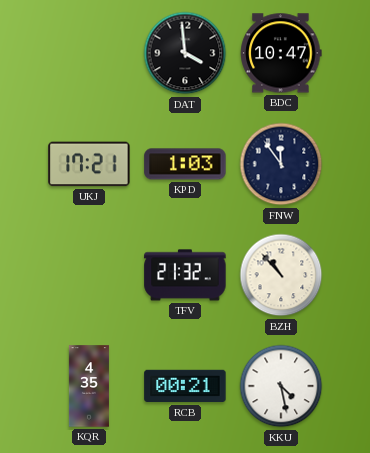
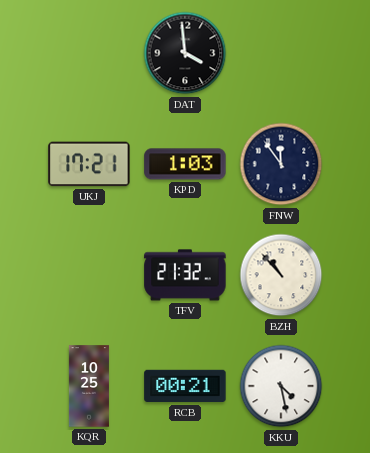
BDC: 10:47 -> none (281, 53)
KQR: 4:35 -> 10:25 (89, 386)
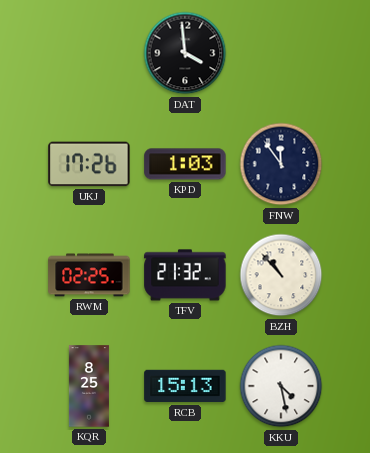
UKJ: 17:21 -> 17:26 (89, 164)
RWM: none -> 02:25 (89, 275)
KQR: 10:25 -> 8:25 (89, 386)
RCB: 00:21 -> 15:13 (185, 386)
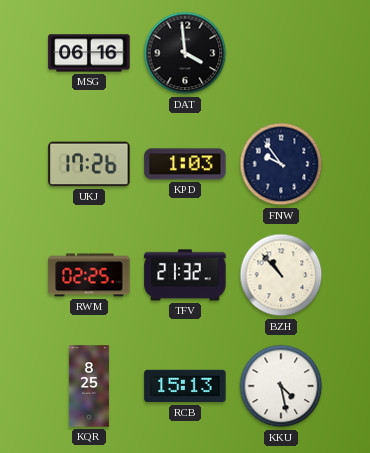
MSG: none -> 06:16 (89, 53)
FNW: 11:54 -> 9:54 (281, 164)
